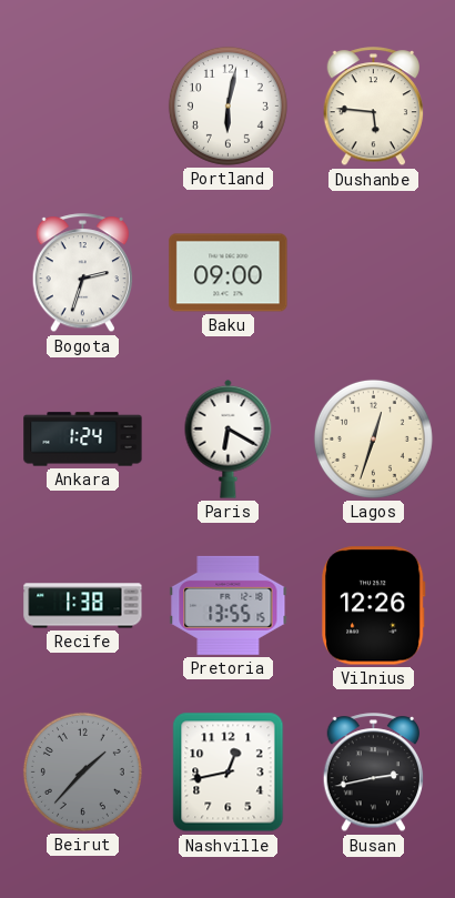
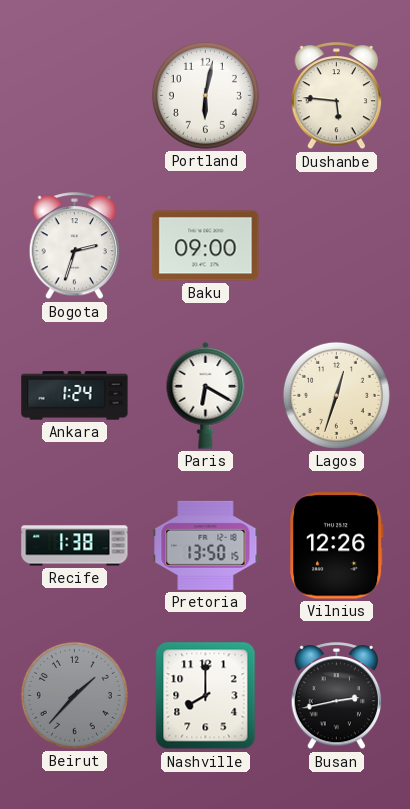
Pretoria: 13:55 -> 13:50 (206, 545)
Nashville: 12:43 -> 8:00 (206, 696)
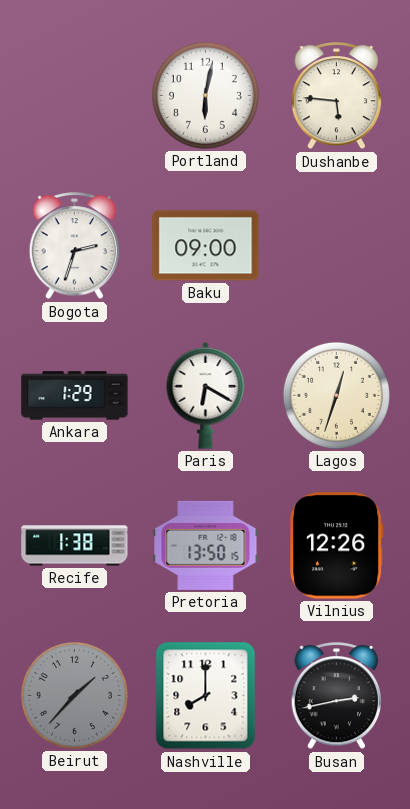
Ankara: 1:24 -> 1:29 (75, 396)
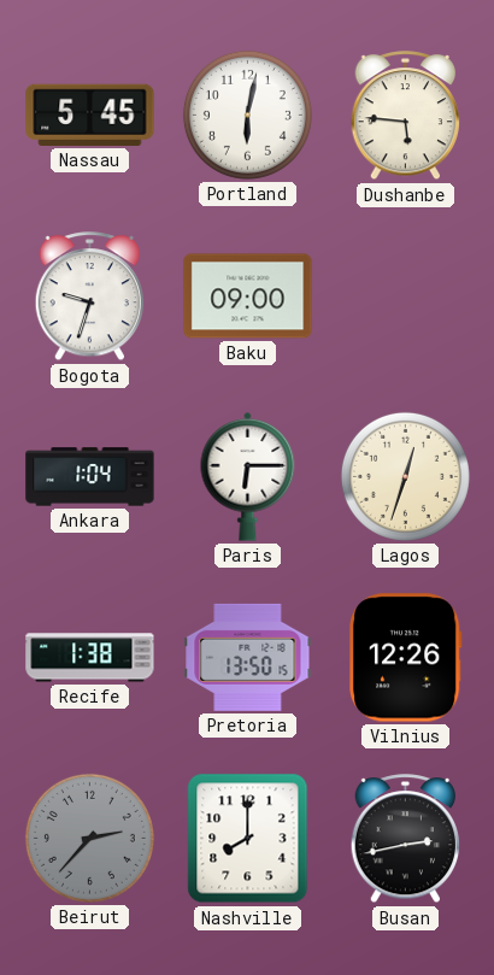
Nassau: none -> 5:45 (90, 114)
Bogota: 2:33 -> 9:33 (90, 296)
Ankara: 1:29 -> 1:04 (90, 477)
Paris: 6:20 -> 6:15 (248, 476)
Beirut: 1:37 -> 2:37 (89, 838)
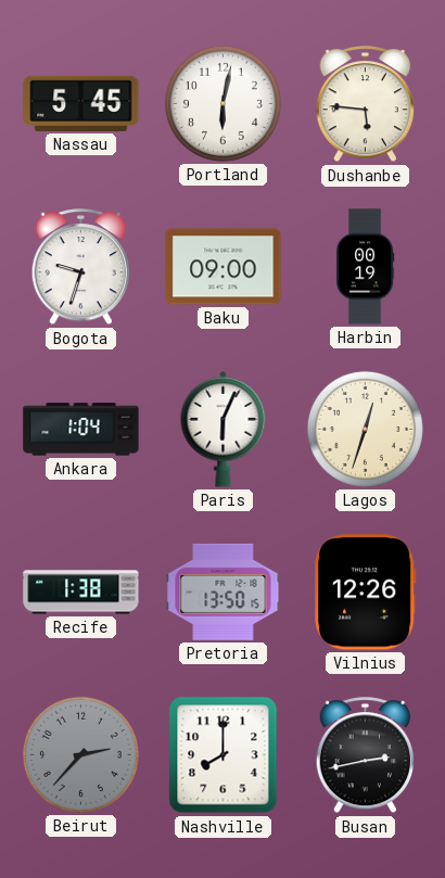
Harbin: none -> 00:19 (365, 267)
Paris: 6:15 -> 6:04 (224, 429)
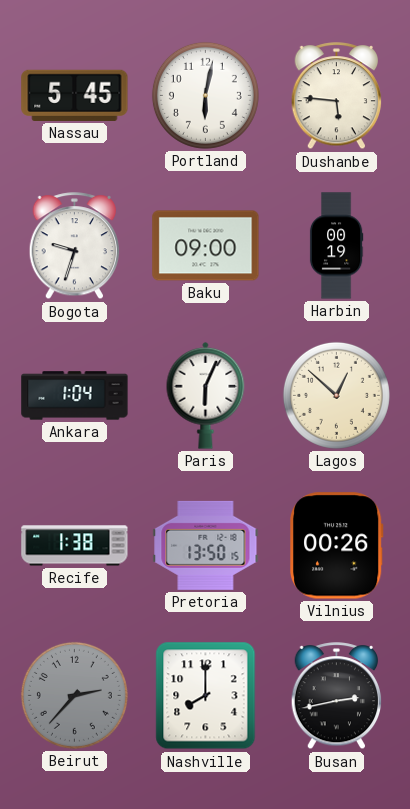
Lagos: 12:33 -> 12:52 (336, 395)
Vilnius: 12:26 -> 00:26 (336, 546)
